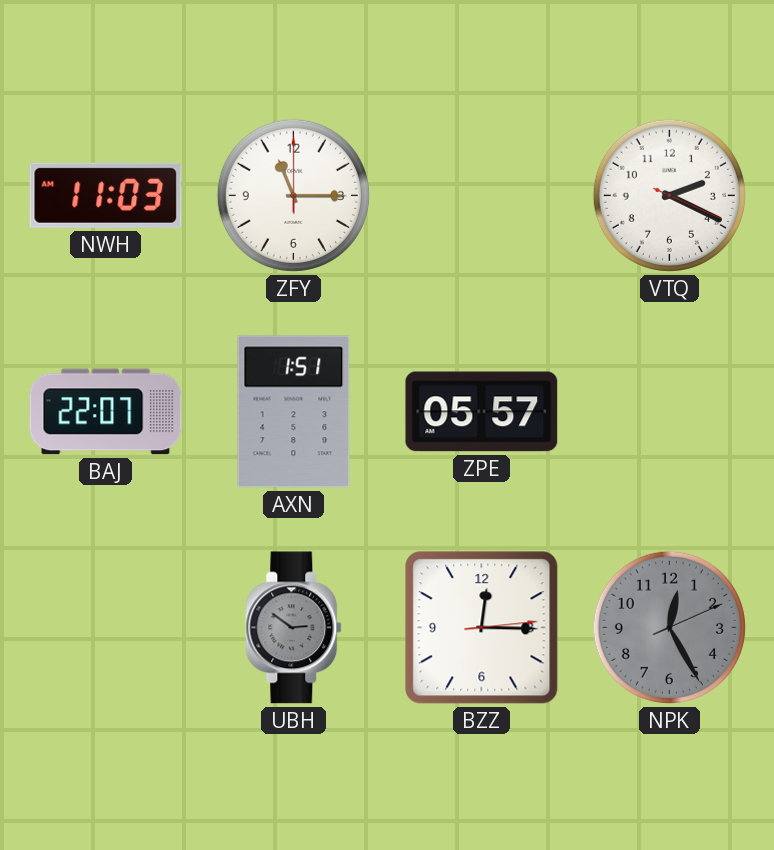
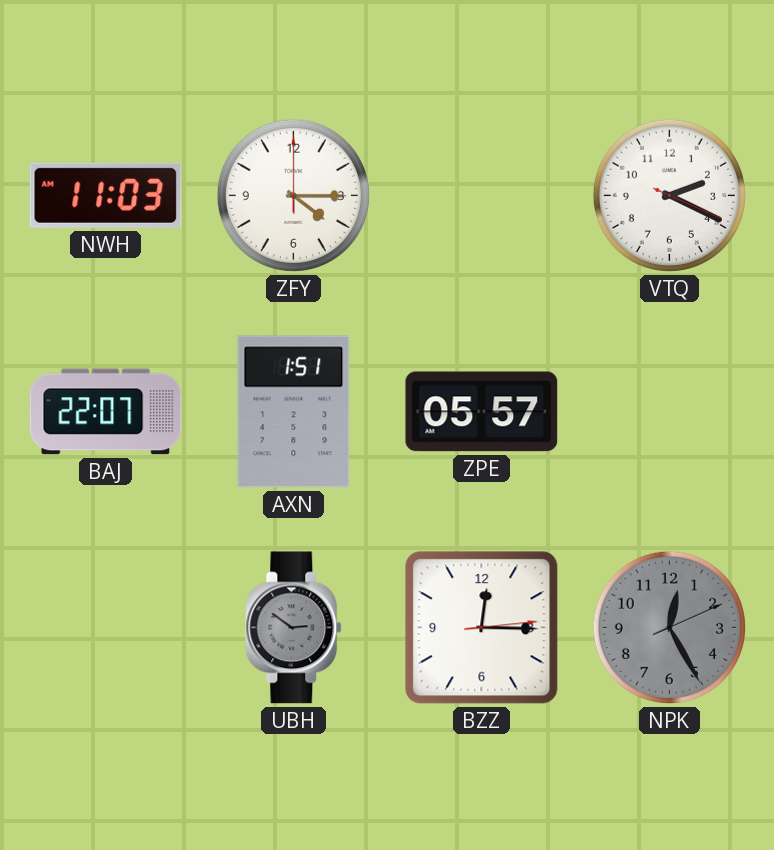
ZFY: 11:15 -> 4:15 (293, 195)
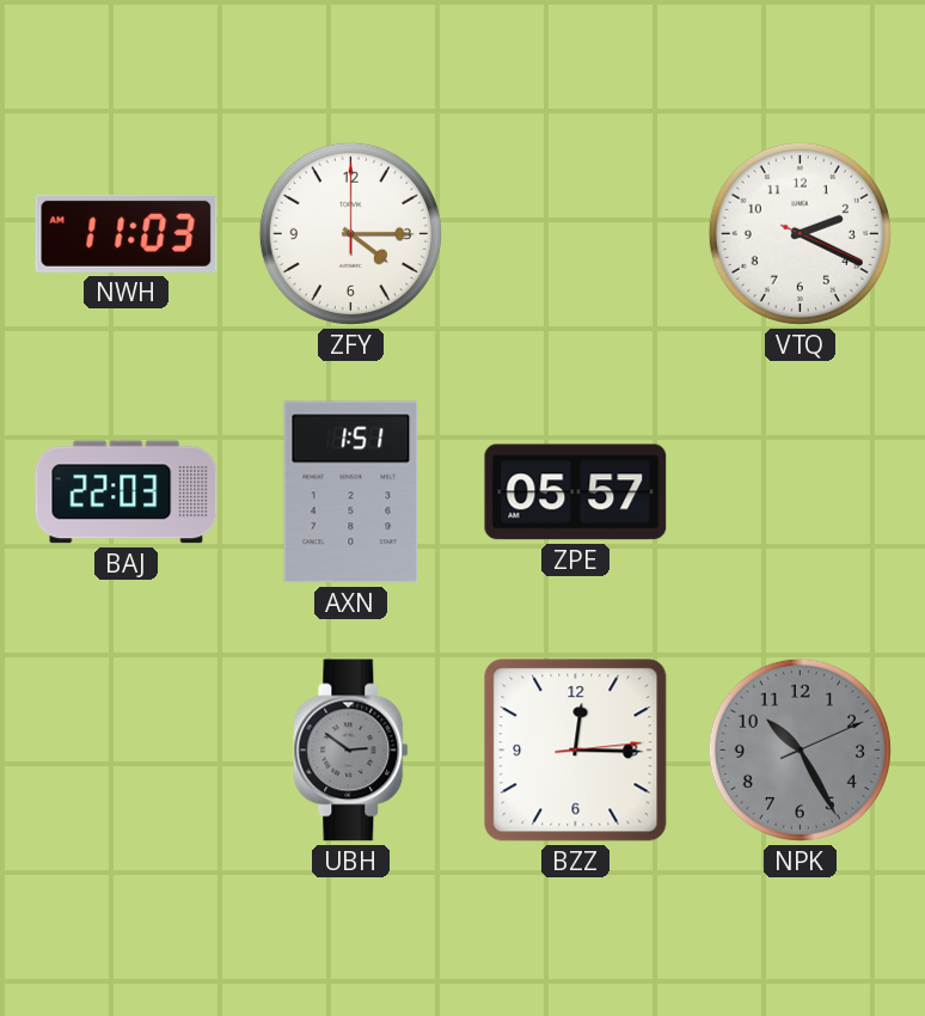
BAJ: 22:07 -> 22:03 (127, 492)
NPK: 12:25 -> 10:25 (800, 749)
